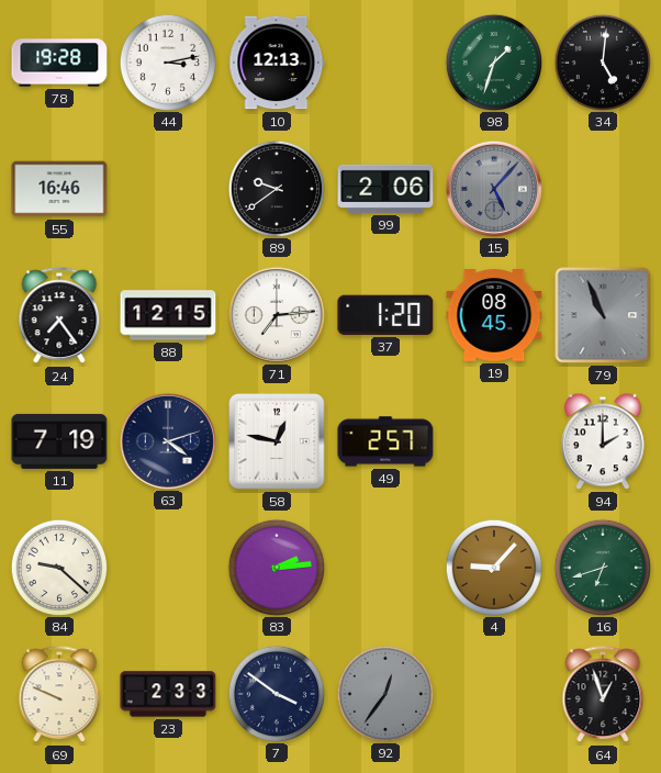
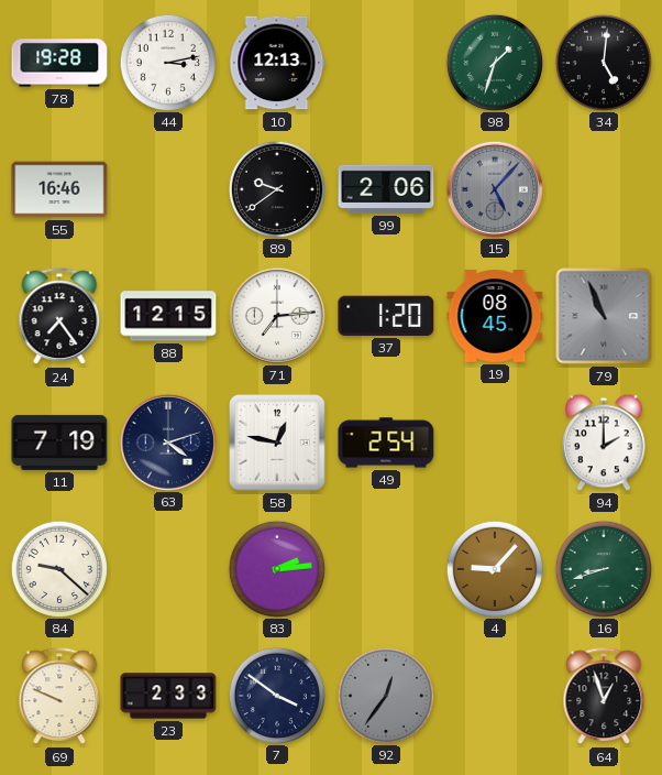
49: 2:57 -> 2:54 (386, 443)
16: 6:42 -> 8:42 (603, 568)
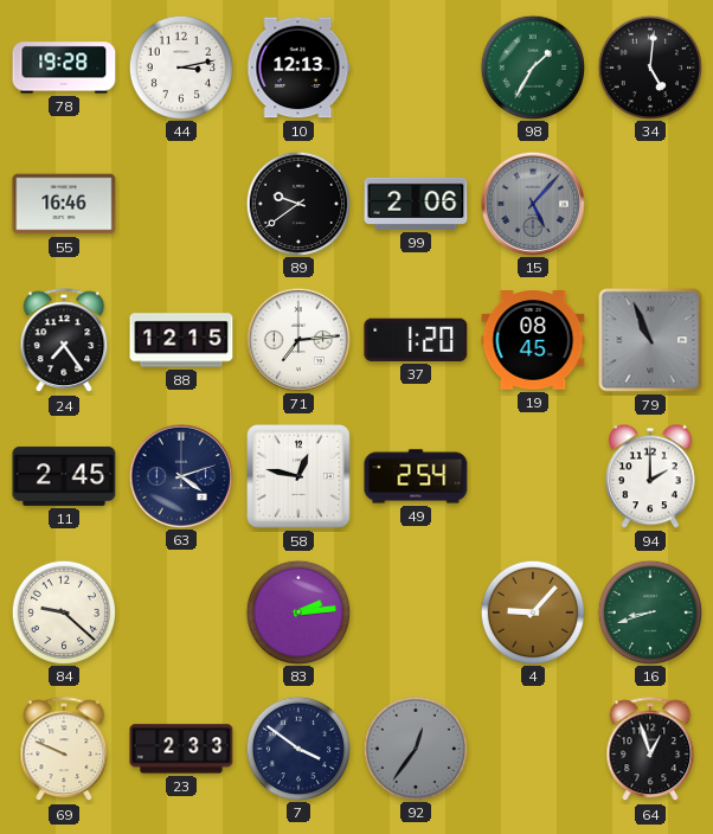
98: 1:33 -> 1:35 (532, 66)
11: 7:19 -> 2:45 (64, 476)
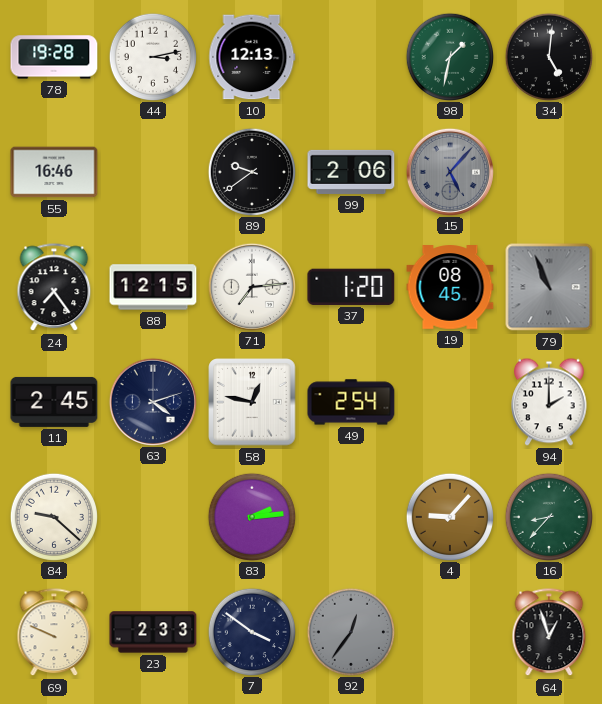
98: 1:35 -> 1:32 (449, 56)
16: 8:42 -> 8:37 (548, 516)
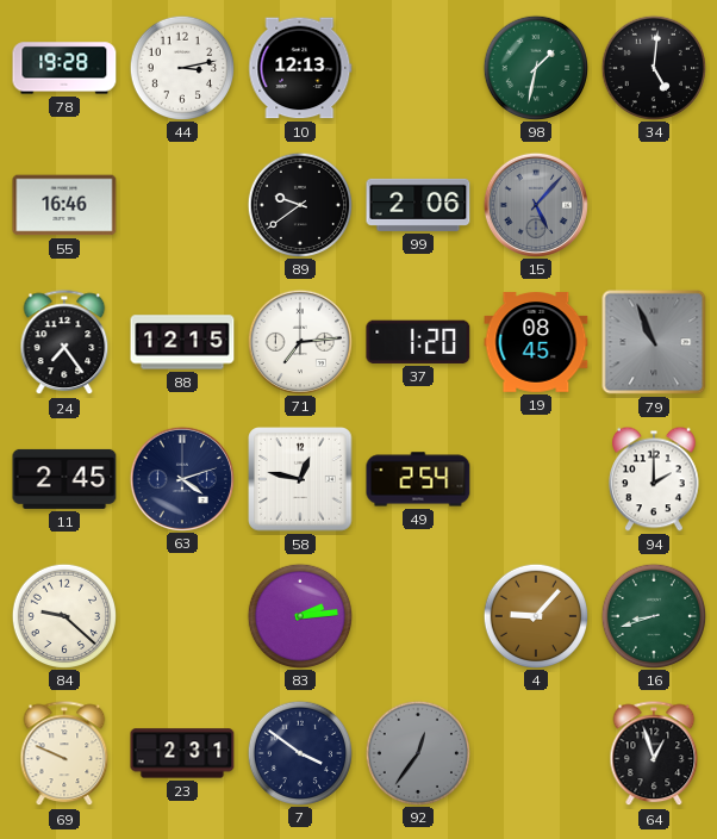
16: 8:37 -> 8:42 (653, 615)
23: 2:33 -> 2:31 (182, 753)
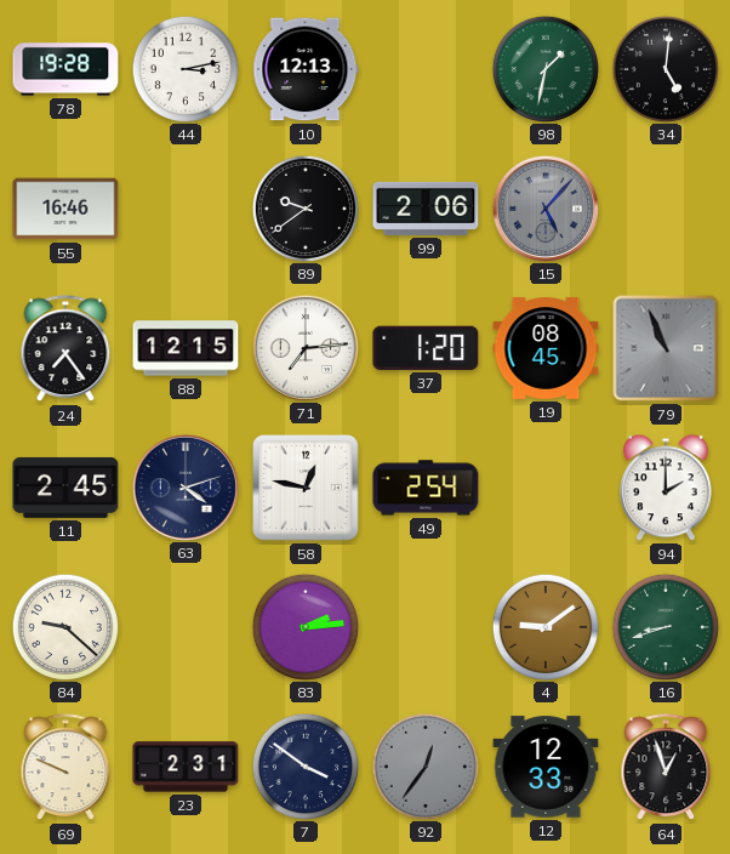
4: 9:07 -> 9:09 (544, 626)
12: none -> 12:33 (546, 767)
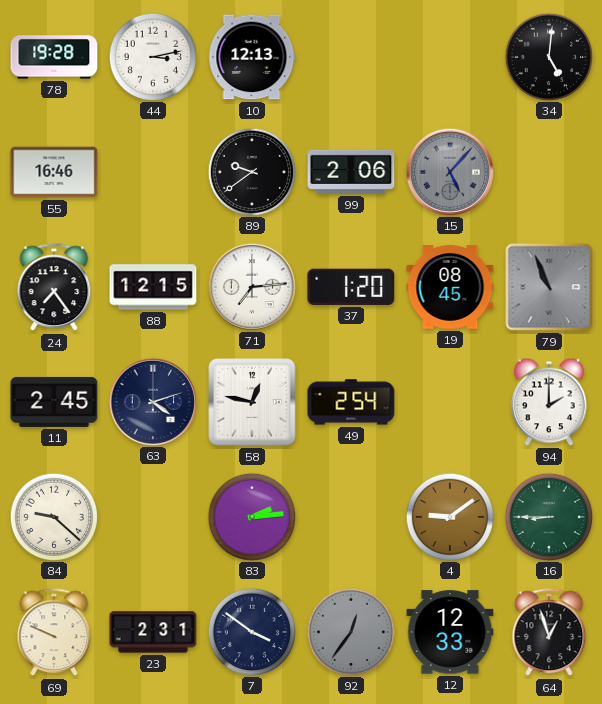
98: 1:32 -> none (544, 68)
16: 8:42 -> 8:45 (548, 516)
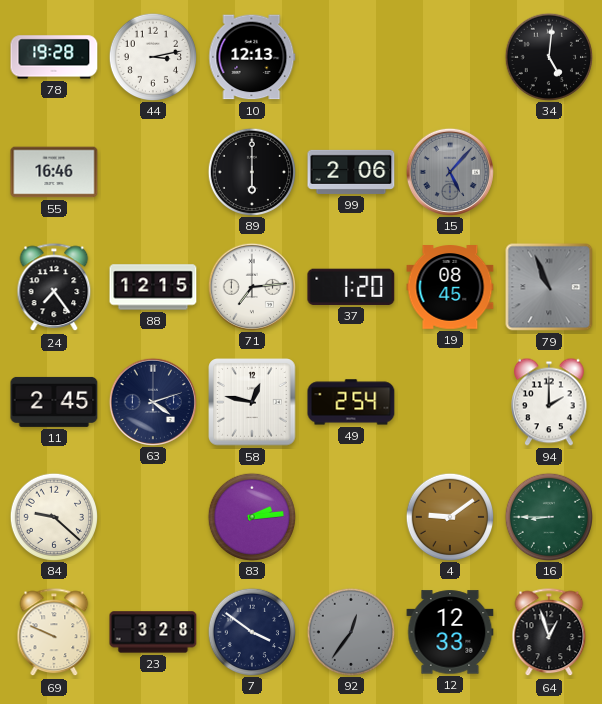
89: 9:39 -> 6:00 (251, 171)
23: 2:31 -> 3:28 (153, 632)
